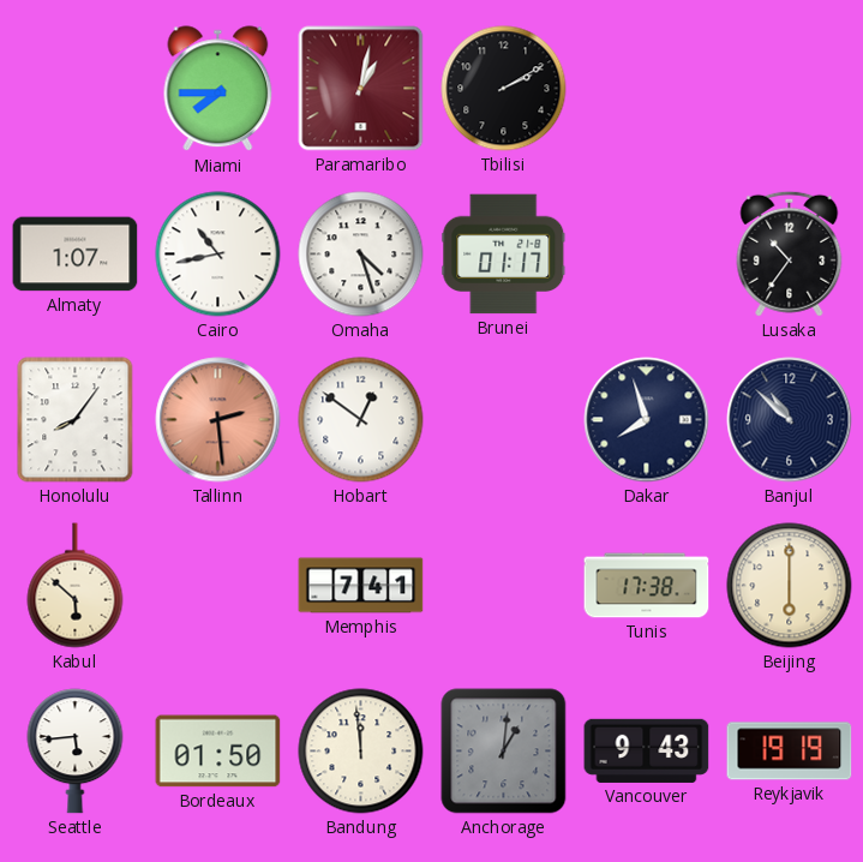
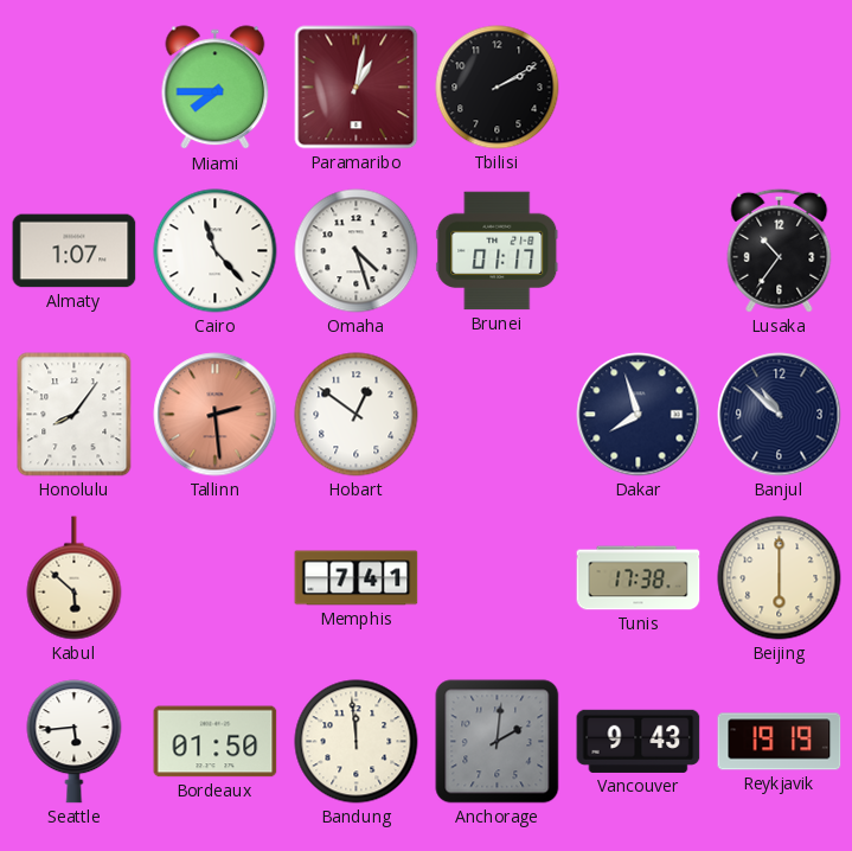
Cairo: 10:43 -> 11:23 (216, 251)
Anchorage: 1:01 -> 2:01 (498, 742)
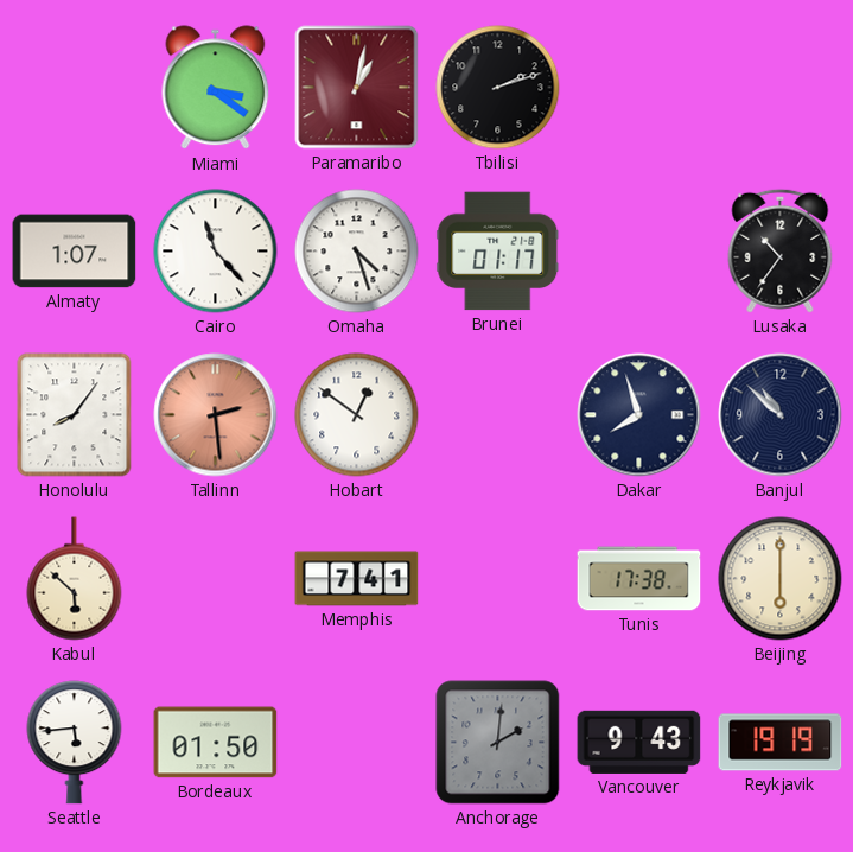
Miami: 7:45 -> 3:21 (216, 88)
Tbilisi: 2:10 -> 2:12 (498, 88)
Bandung: 11:59 -> none (357, 742)
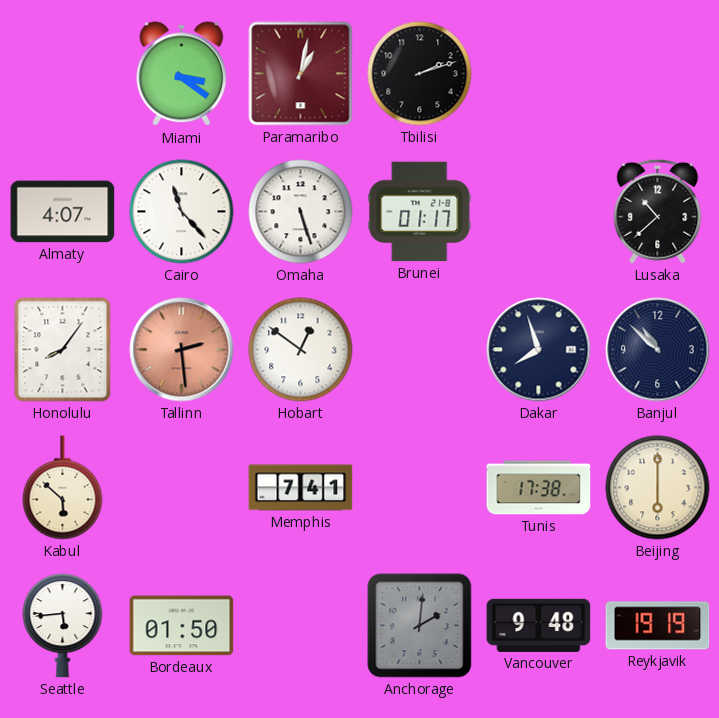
Almaty: 1:07 -> 4:07 (63, 212)
Omaha: 4:27 -> 5:27 (301, 212)
Lusaka: 10:36 -> 10:38 (658, 211)
Vancouver: 9:43 -> 9:48 (539, 625)
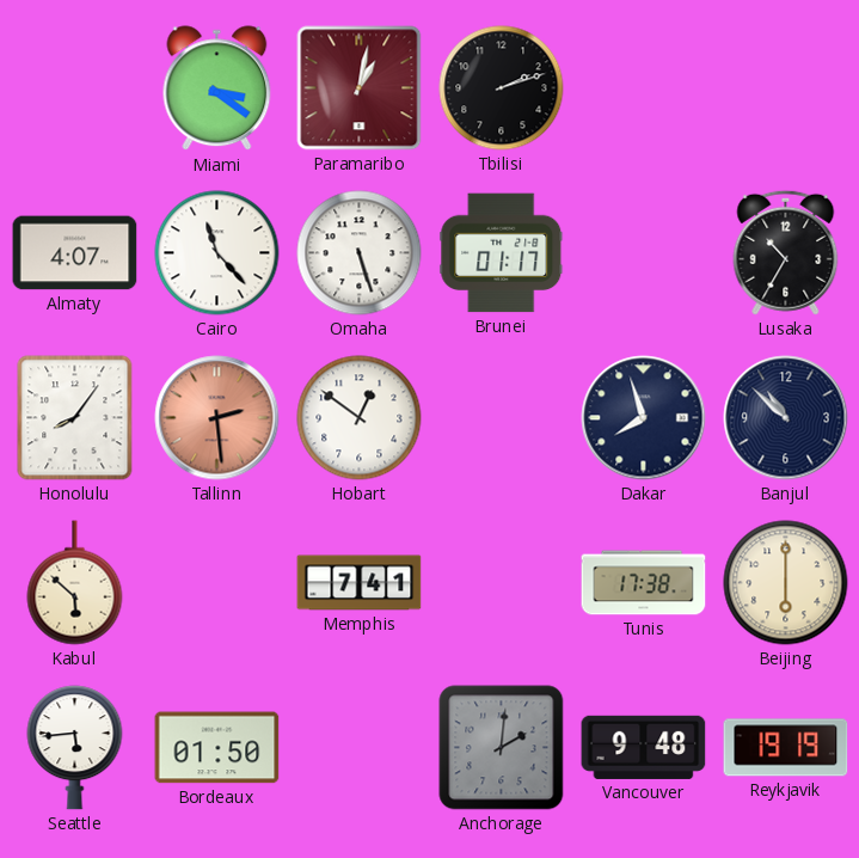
Lusaka: 10:38 -> 10:35 (786, 252)
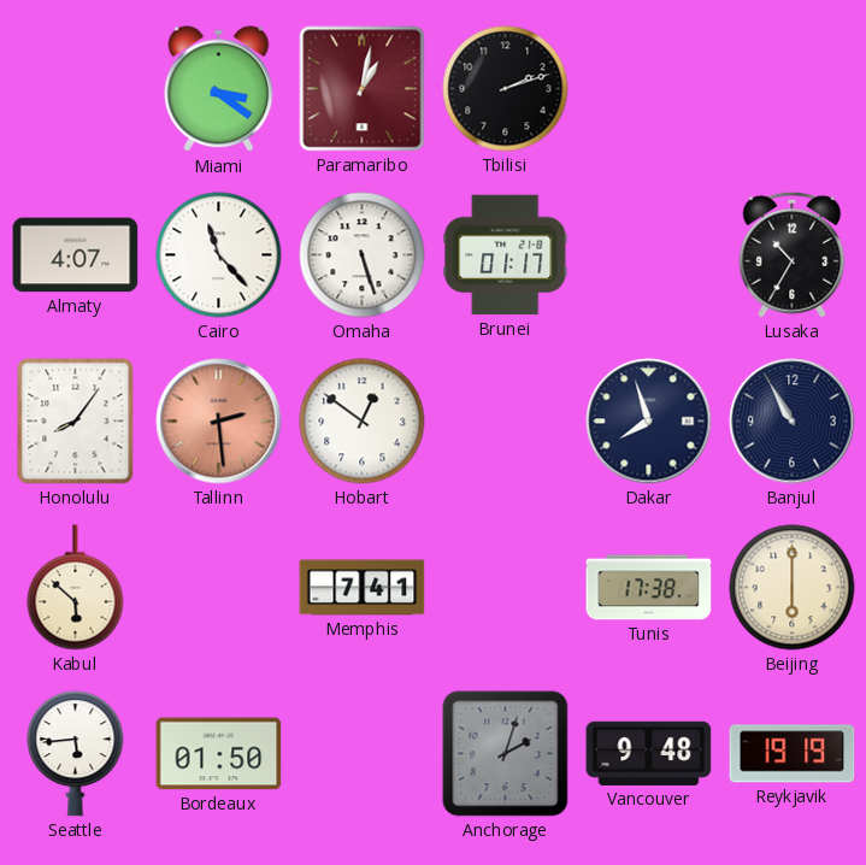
Banjul: 10:52 -> 10:55 (793, 422)
Anchorage: 2:01 -> 2:03 (506, 754)
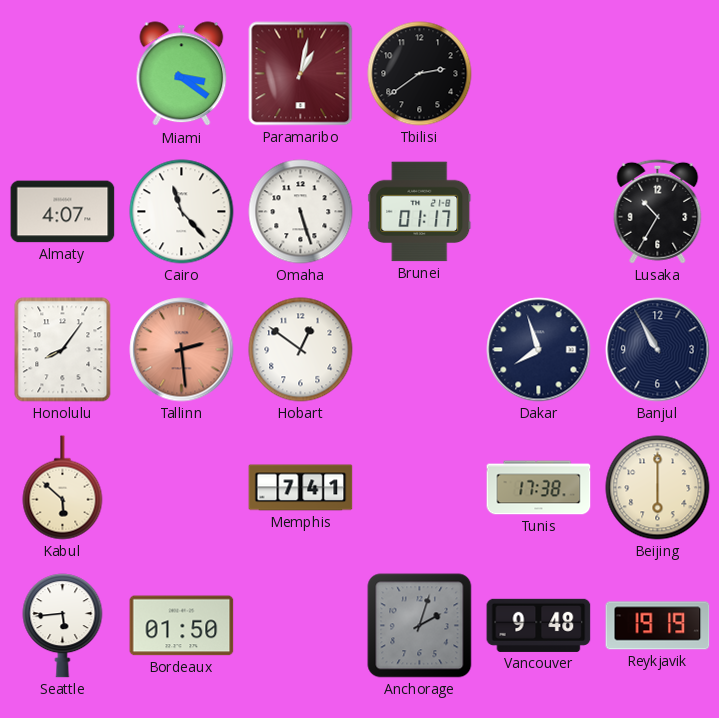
Tbilisi: 2:12 -> 2:39 (420, 74)
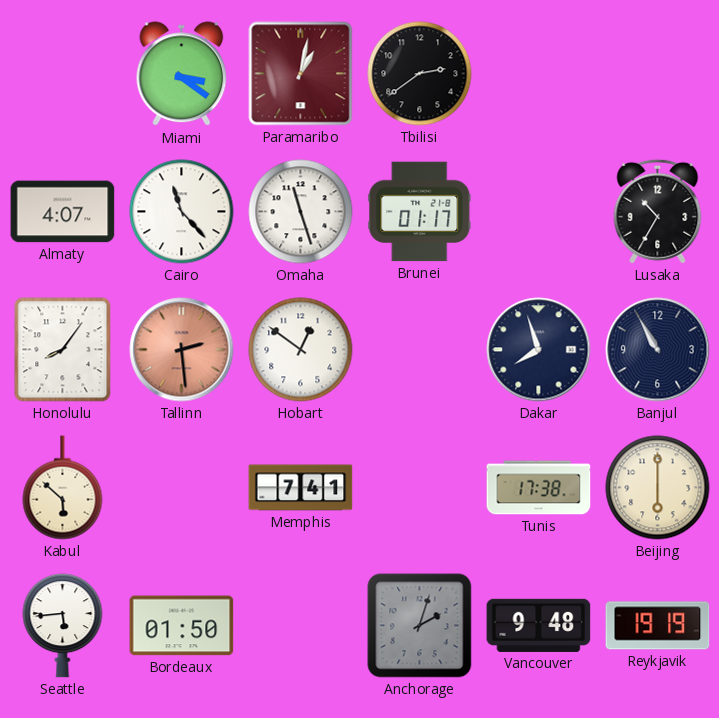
Omaha: 5:27 -> 11:27 (301, 212)
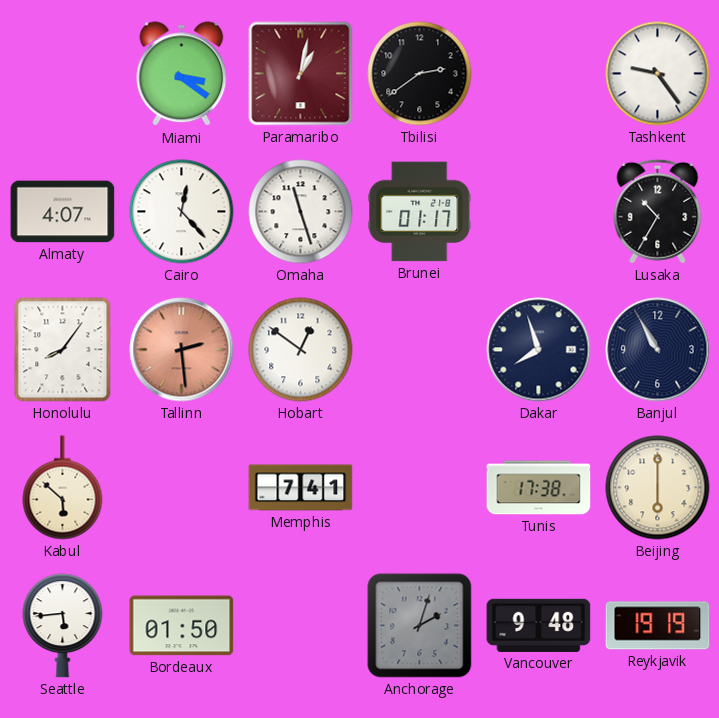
Tashkent: none -> 9:24 (658, 74)
Cairo: 11:23 -> 12:23 (182, 212)
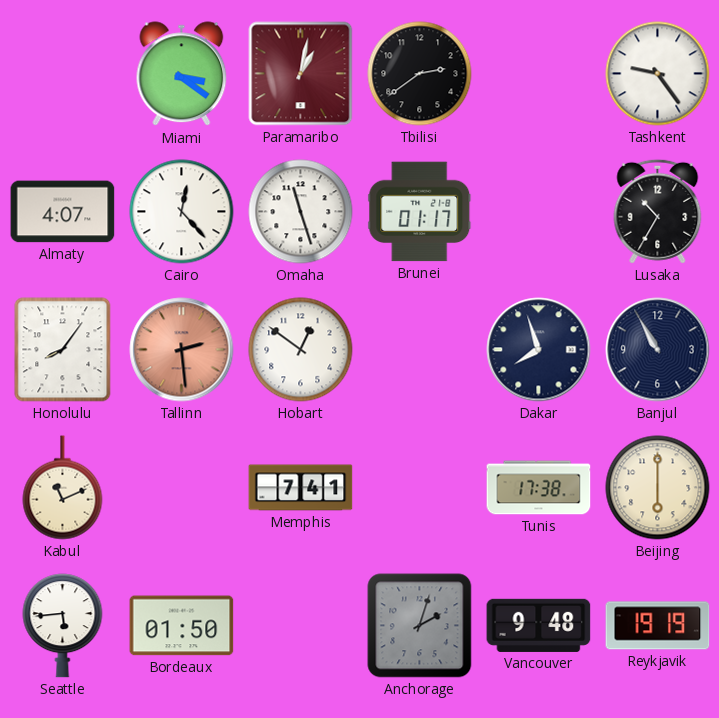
Kabul: 5:52 -> 11:11 (63, 488)
